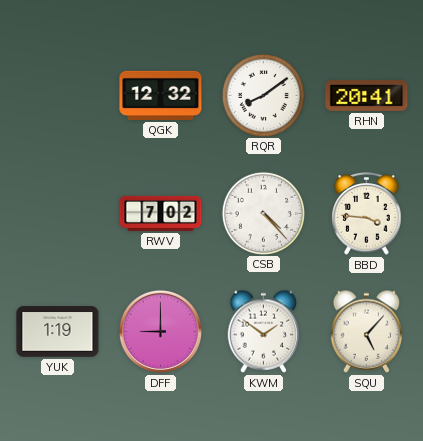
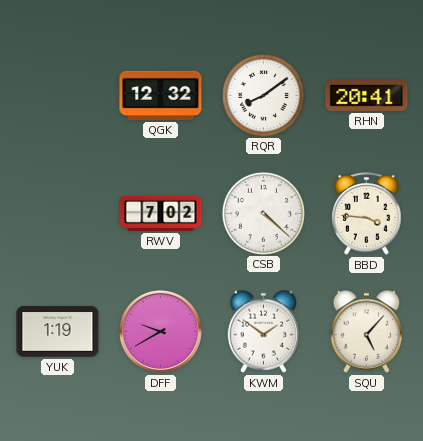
CSB: 4:23 -> 4:22 (263, 213)
DFF: 9:00 -> 9:40 (160, 331)
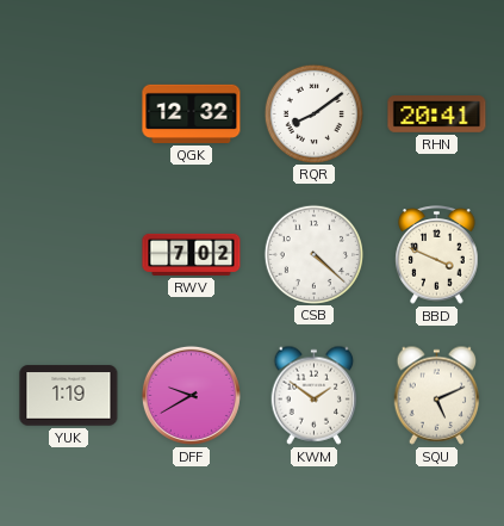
BBD: 3:46 -> 3:49 (437, 255)
SQU: 5:07 -> 5:11 (437, 395)
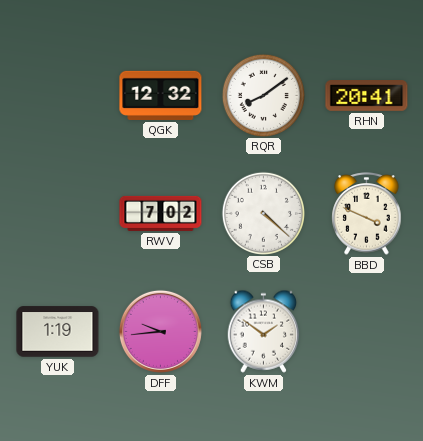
DFF: 9:40 -> 9:44 (160, 331)
SQU: 5:11 -> none (437, 395)
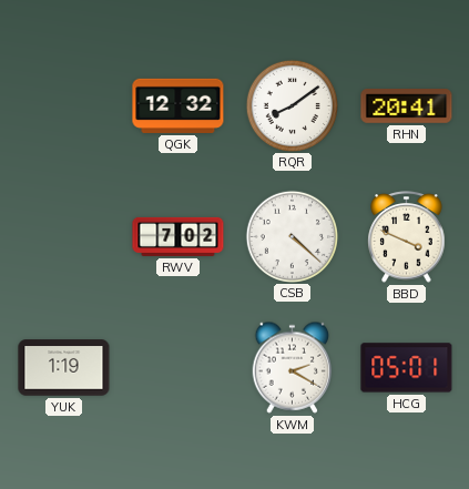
DFF: 9:44 -> none (160, 331)
KWM: 1:51 -> 2:20 (293, 367)
HCG: none -> 05:01 (407, 368)
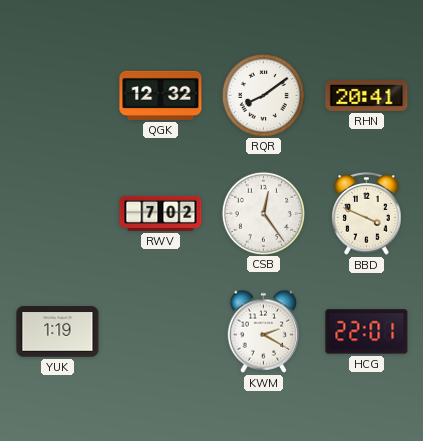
CSB: 4:22 -> 12:24 (263, 213)
HCG: 05:01 -> 22:01 (367, 332)
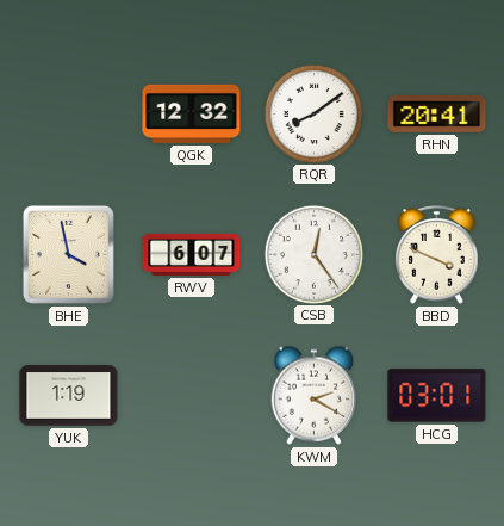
BHE: none -> 3:58 (68, 254)
RWV: 7:02 -> 6:07 (192, 254)
HCG: 22:01 -> 03:01 (437, 396)
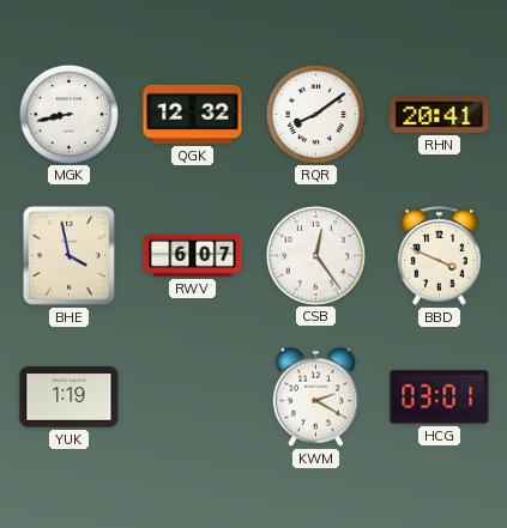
MGK: none -> 8:43 (68, 114)
